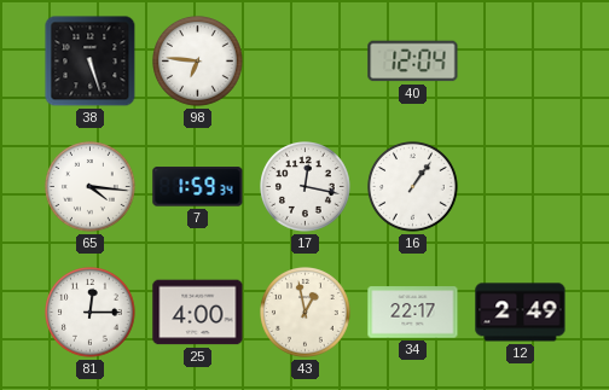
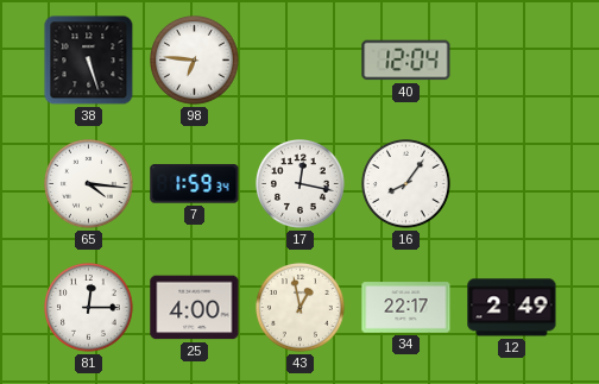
16: 1:06 -> 8:06 (406, 184)
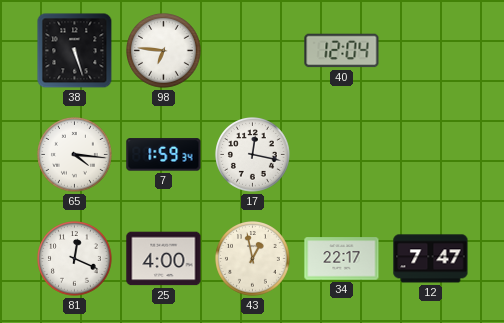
16: 8:06 -> none (406, 184)
81: 12:15 -> 12:19 (75, 259)
12: 2:49 -> 7:47 (431, 259)
